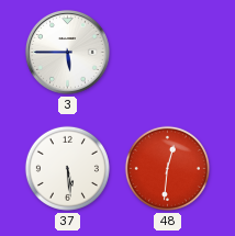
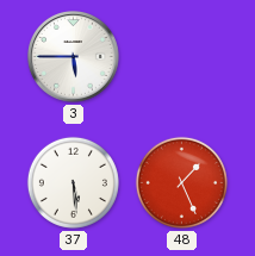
48: 12:31 -> 1:26 (181, 182)
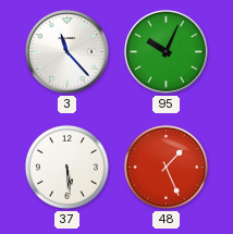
3: 5:45 -> 11:23 (68, 52)
95: none -> 10:04 (167, 52)
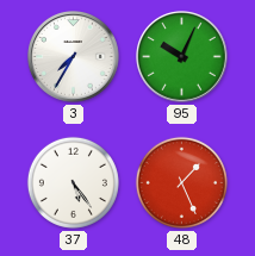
3: 11:23 -> 7:35 (74, 57)
37: 5:29 -> 5:24 (73, 182)
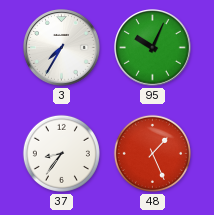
37: 5:24 -> 8:36 (61, 153)
